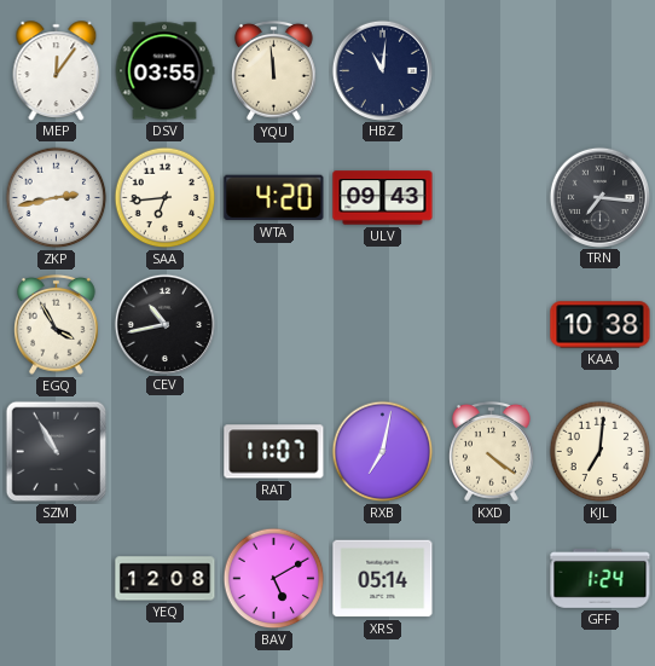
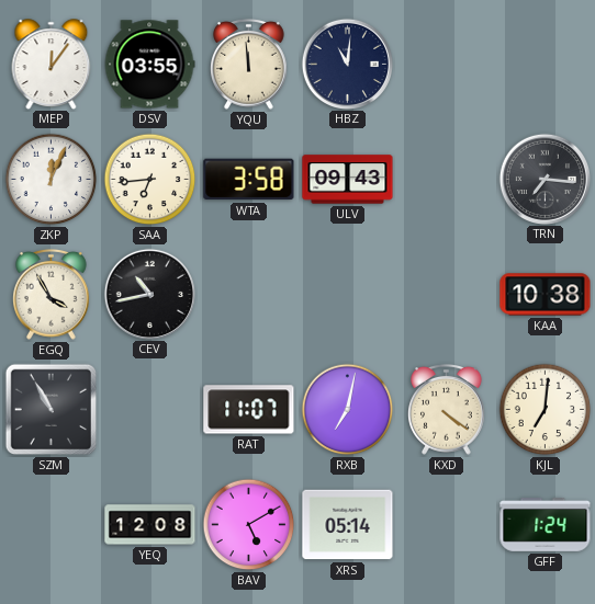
ZKP: 2:43 -> 12:04 (52, 180)
WTA: 4:20 -> 3:58 (249, 180)
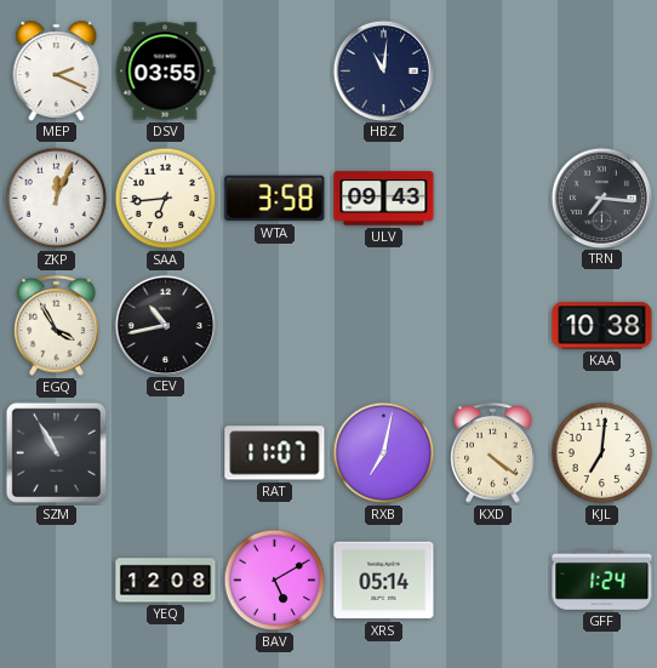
MEP: 12:06 -> 2:19 (57, 70)
YQU: 11:59 -> none (249, 64)
